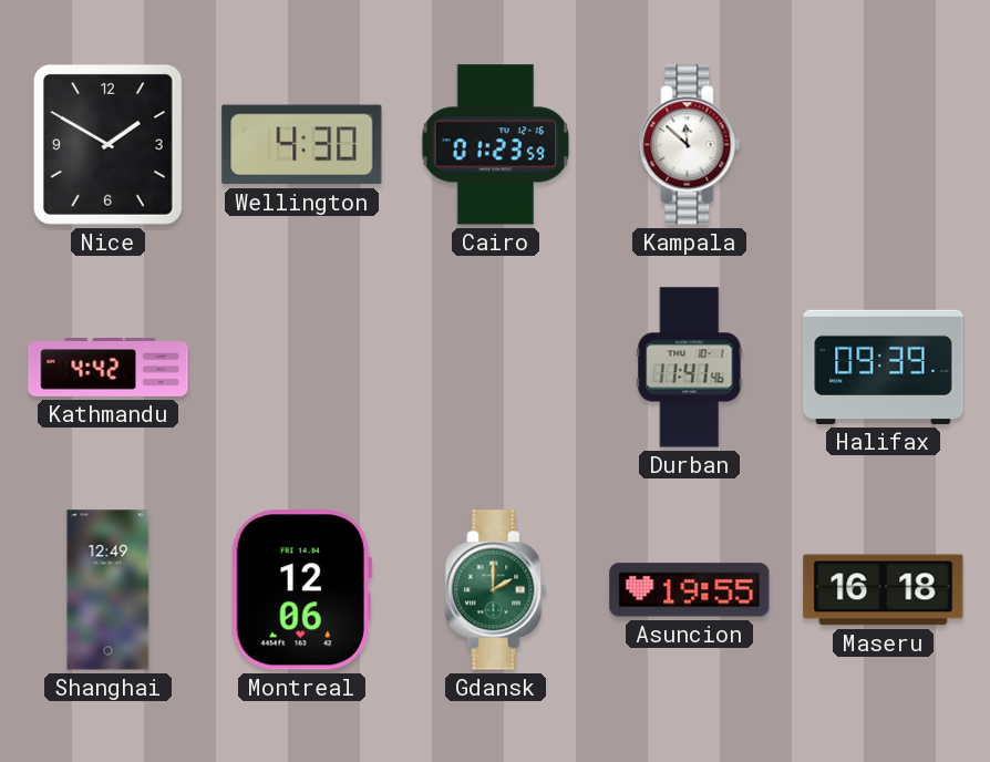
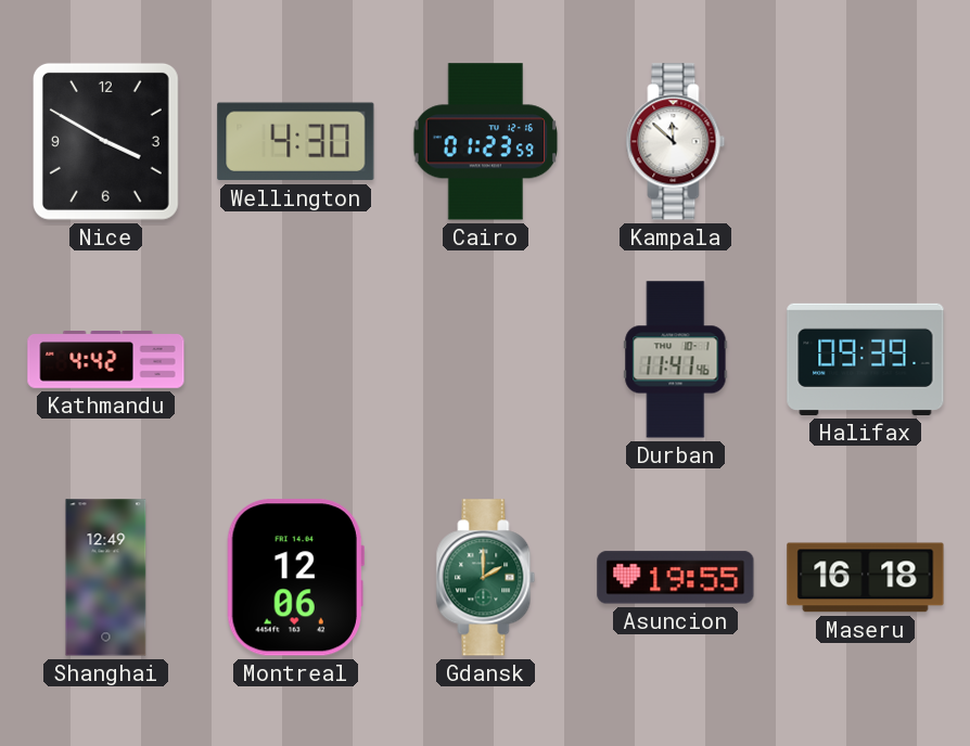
Nice: 1:50 -> 3:50 (105, 141)
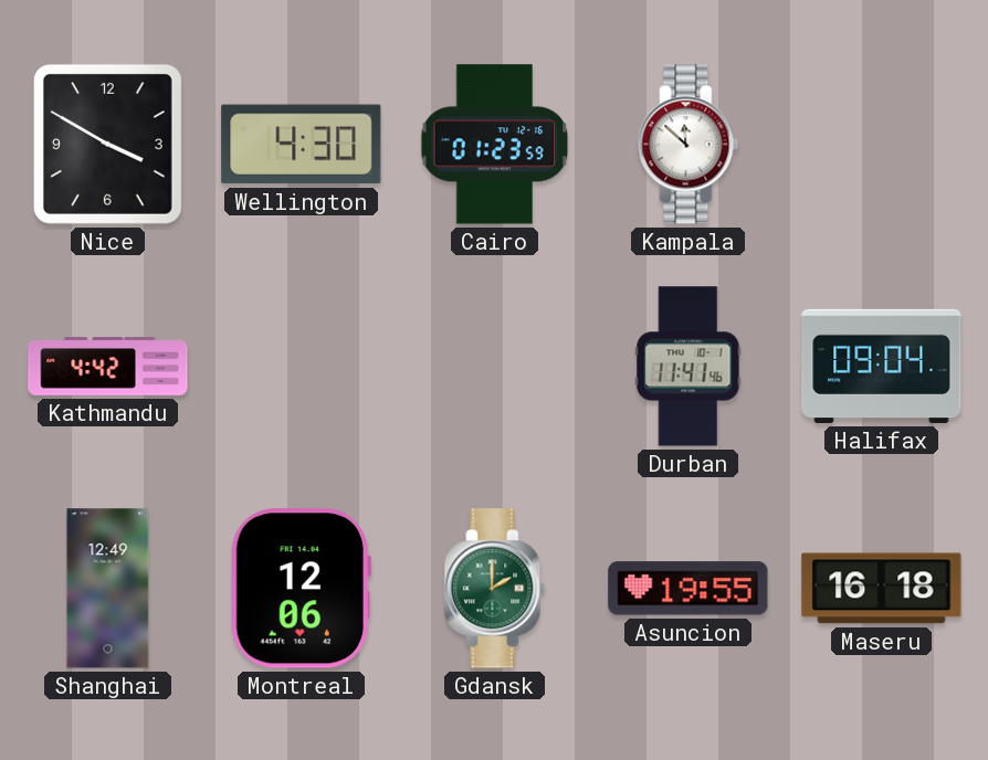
Halifax: 09:39 -> 09:04 (882, 366)
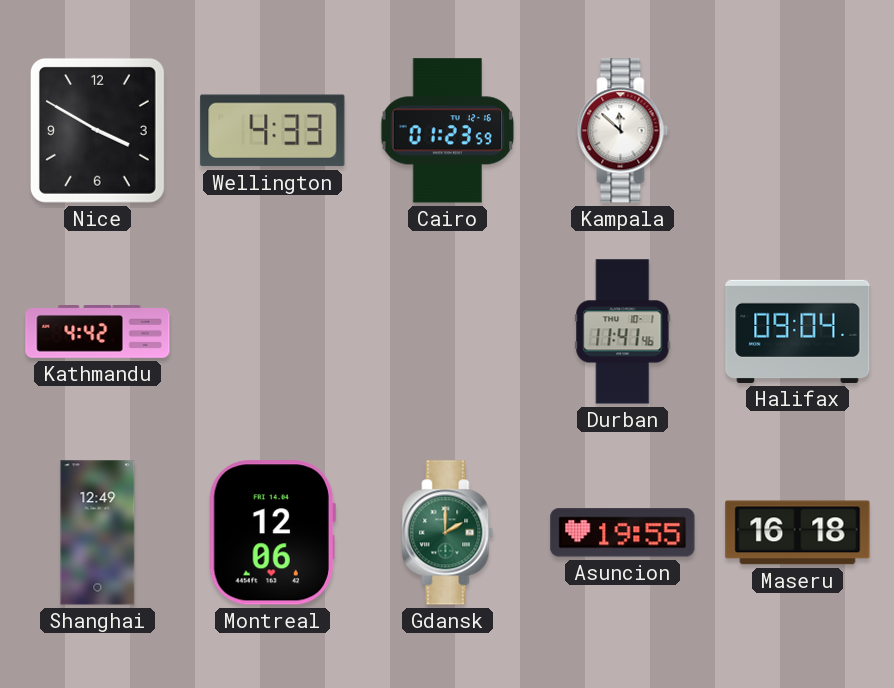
Wellington: 4:30 -> 4:33 (273, 131)
